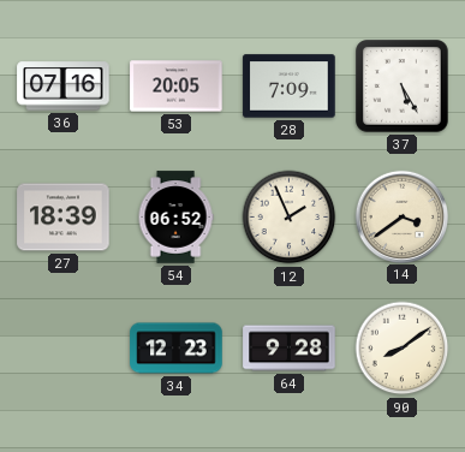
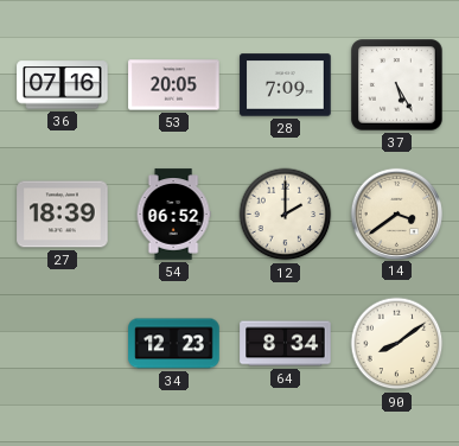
12: 1:56 -> 2:00 (286, 215)
64: 9:28 -> 8:34 (286, 344)
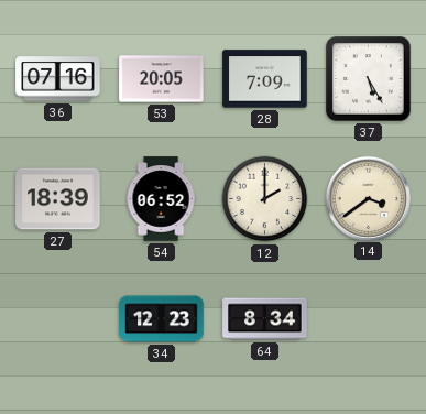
90: 8:09 -> none (397, 344)
